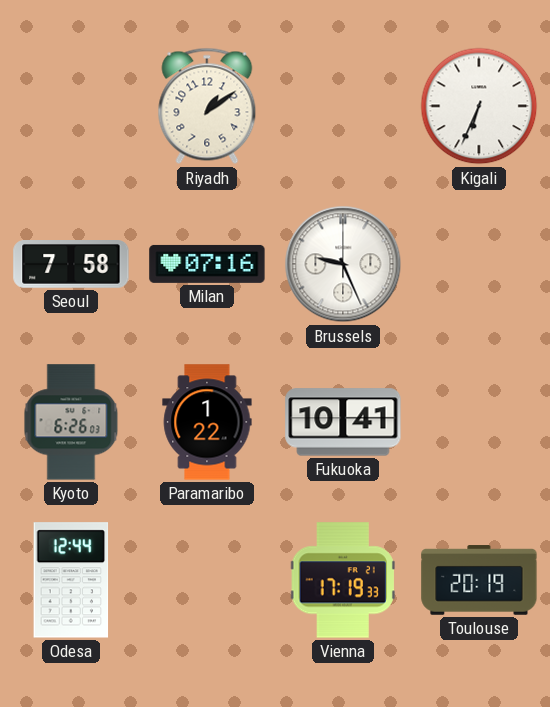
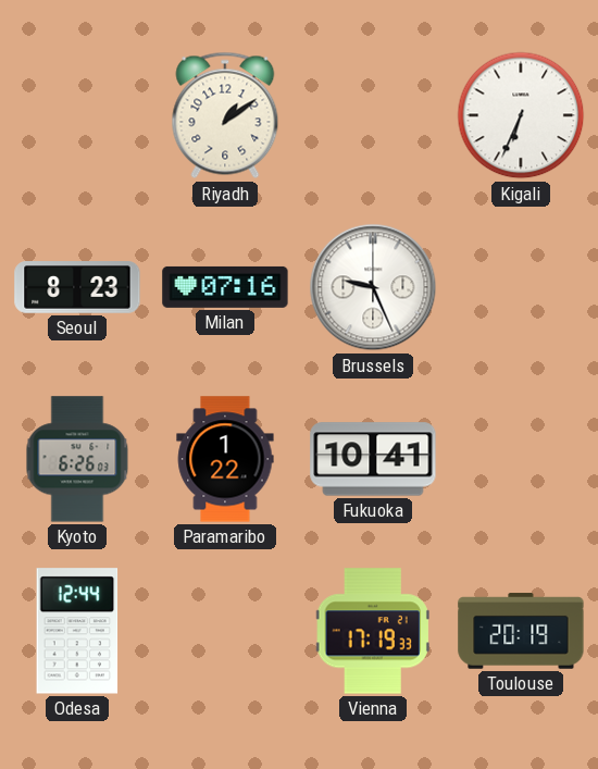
Seoul: 7:58 -> 8:23 (77, 287)
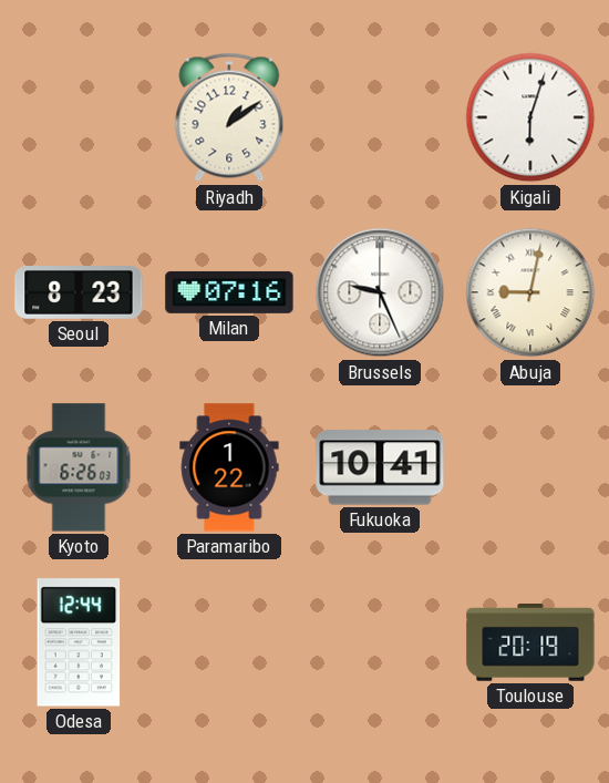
Kigali: 6:34 -> 6:03 (530, 117)
Abuja: none -> 9:02 (530, 292)
Vienna: 17:19 -> none (373, 631)
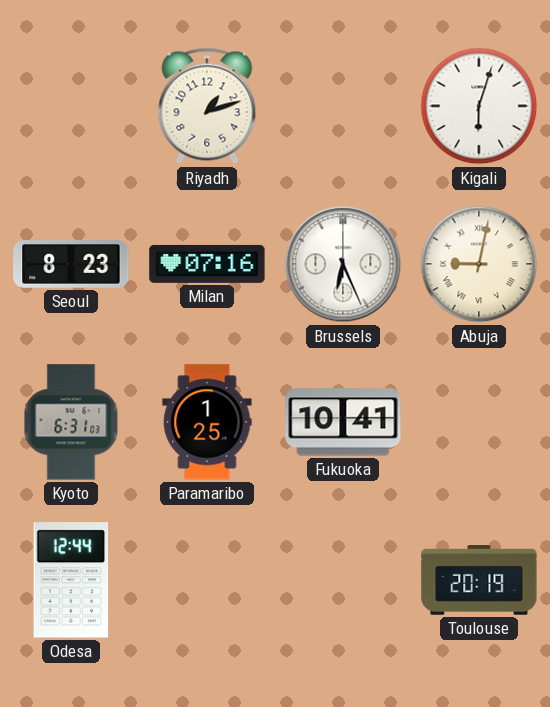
Riyadh: 1:09 -> 1:12 (207, 106)
Brussels: 9:26 -> 6:26 (343, 264)
Kyoto: 6:26 -> 6:31 (71, 422)
Paramaribo: 1:22 -> 1:25 (207, 422)
